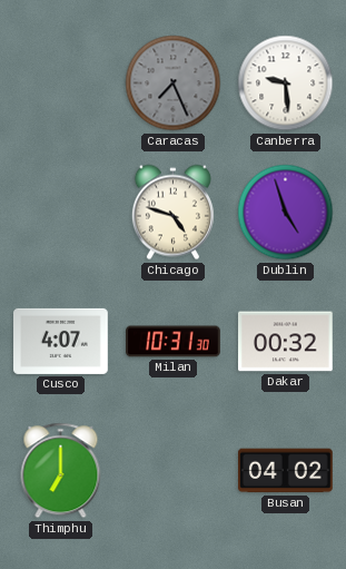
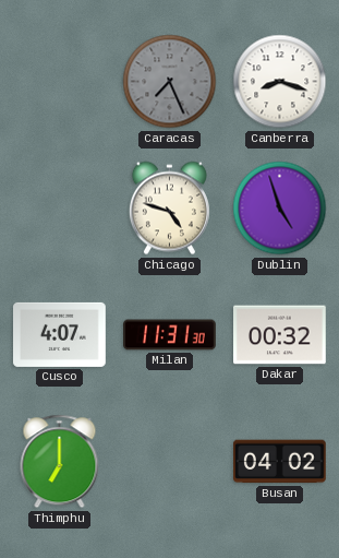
Canberra: 9:29 -> 8:18 (280, 82)
Milan: 10:31 -> 11:31 (170, 335)
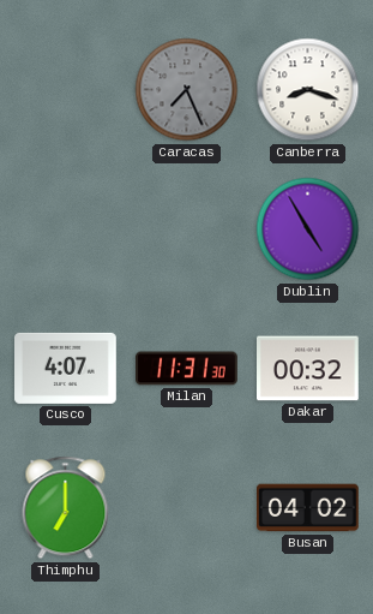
Chicago: 4:48 -> none (169, 209)
Dublin: 4:57 -> 4:55 (308, 229)
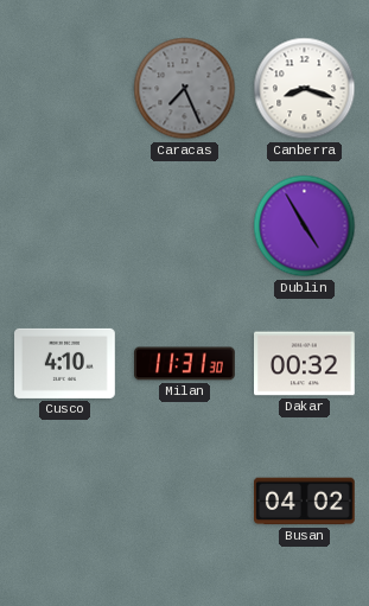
Cusco: 4:07 -> 4:10 (65, 363)
Thimphu: 7:00 -> none (66, 508)
